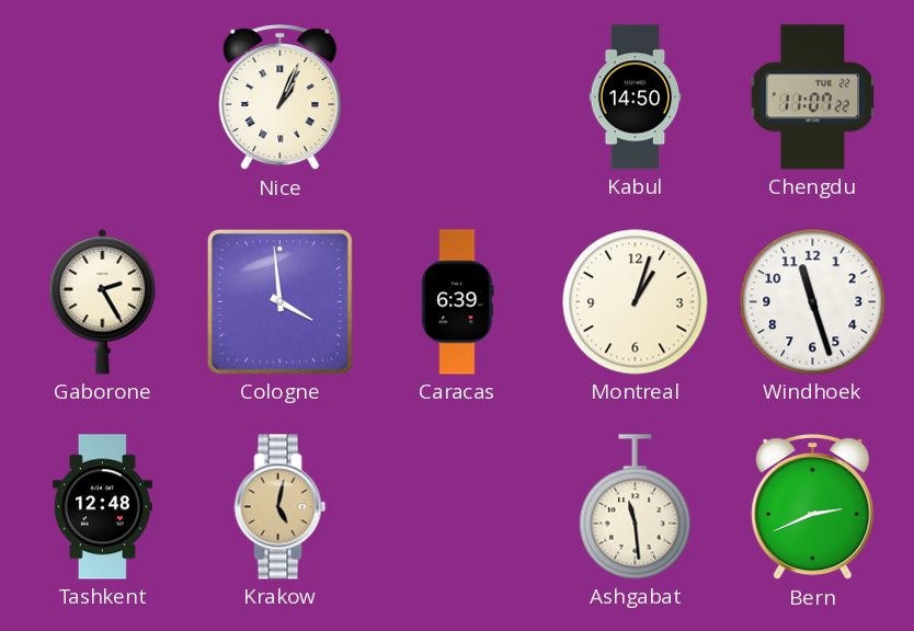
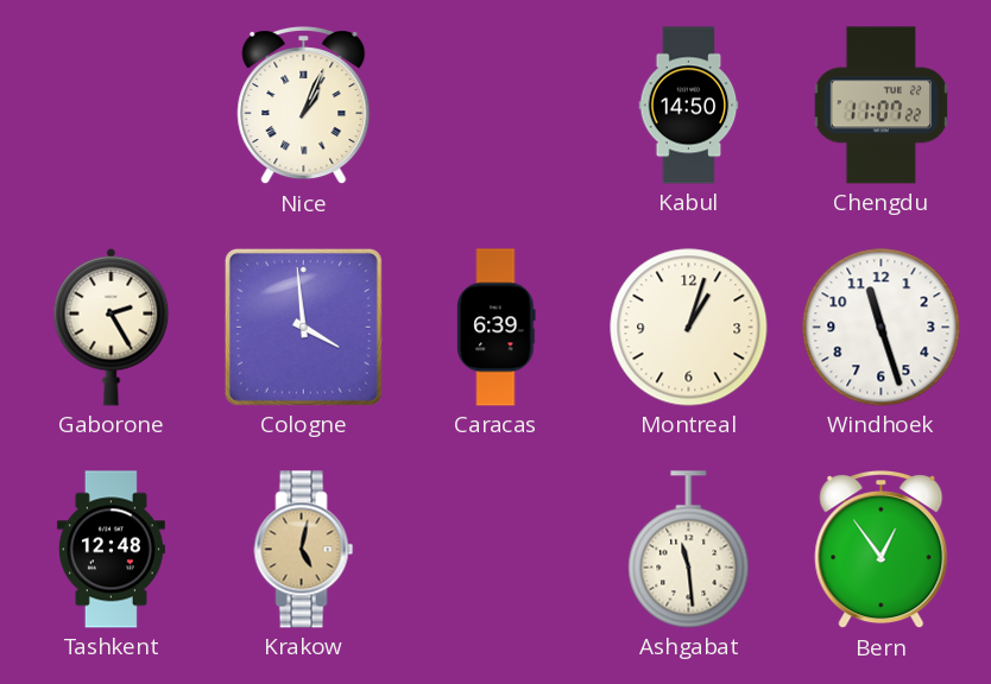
Bern: 2:41 -> 12:54 (882, 551)
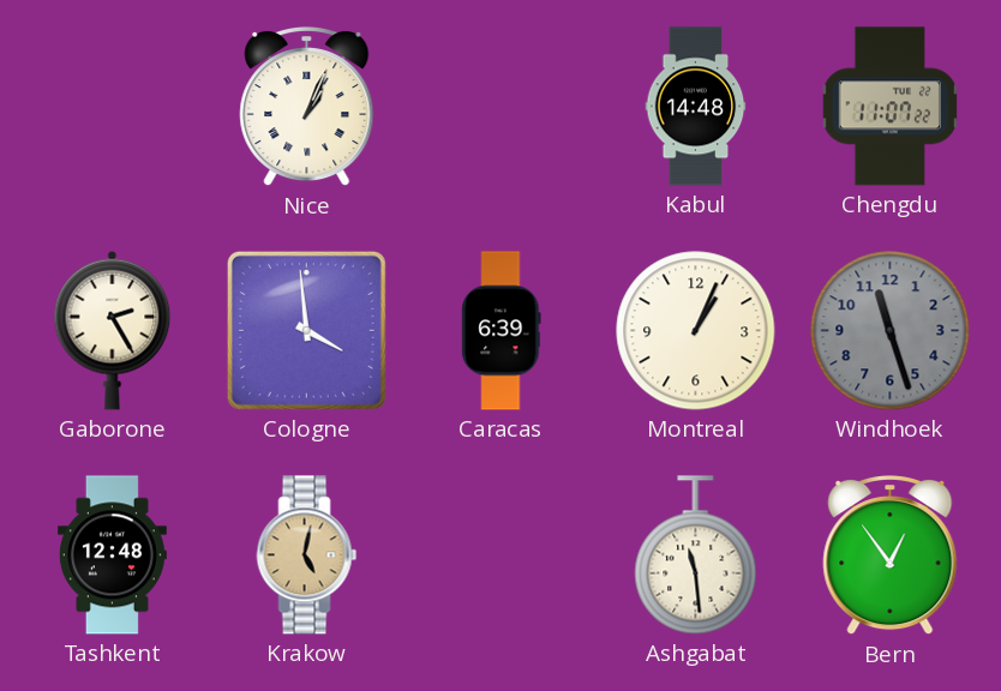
Kabul: 14:50 -> 14:48 (696, 107)
Montreal: 1:03 -> 1:04 (696, 331)
Windhoek dial: white -> grey (891, 331)
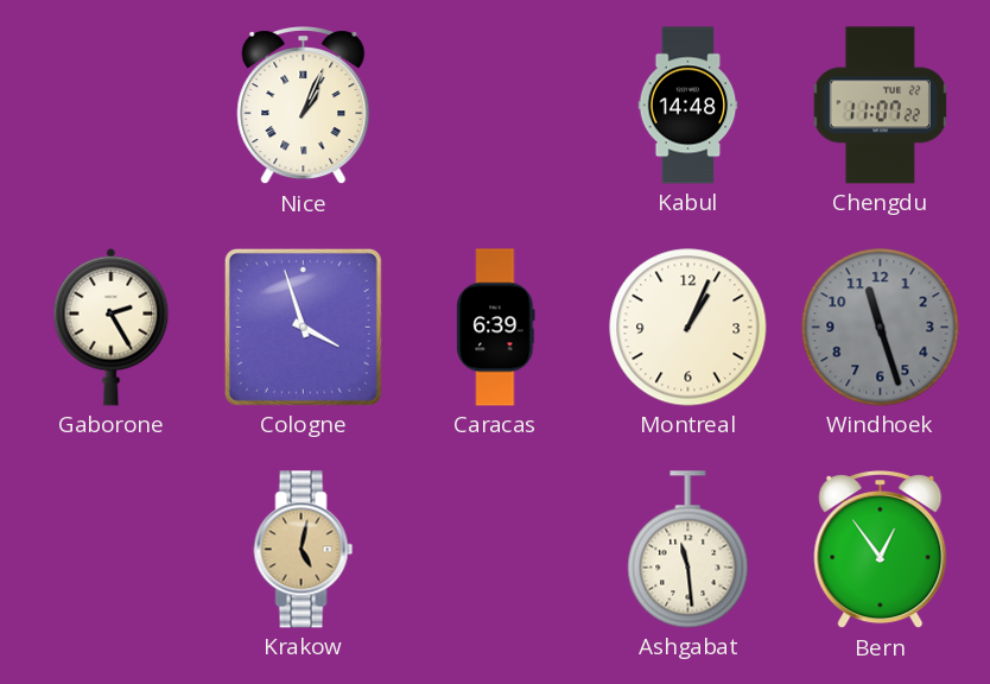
Cologne: 3:59 -> 3:57 (303, 327)
Tashkent: 12:48 -> none (112, 555)
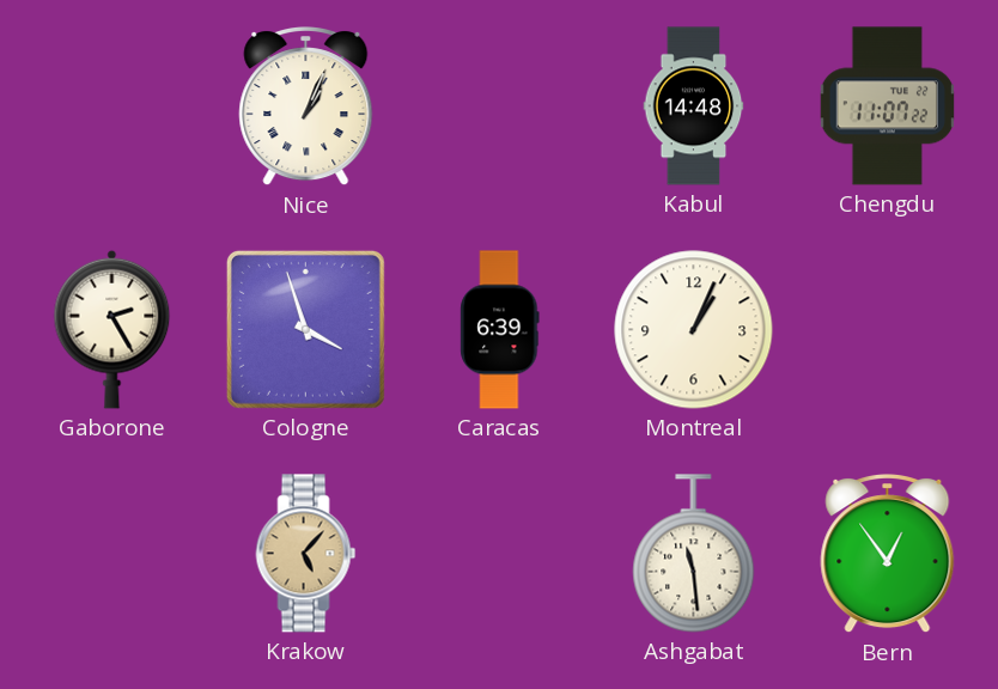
Windhoek: 11:27 -> none (881, 328)
Krakow: 5:02 -> 5:07 (306, 554)
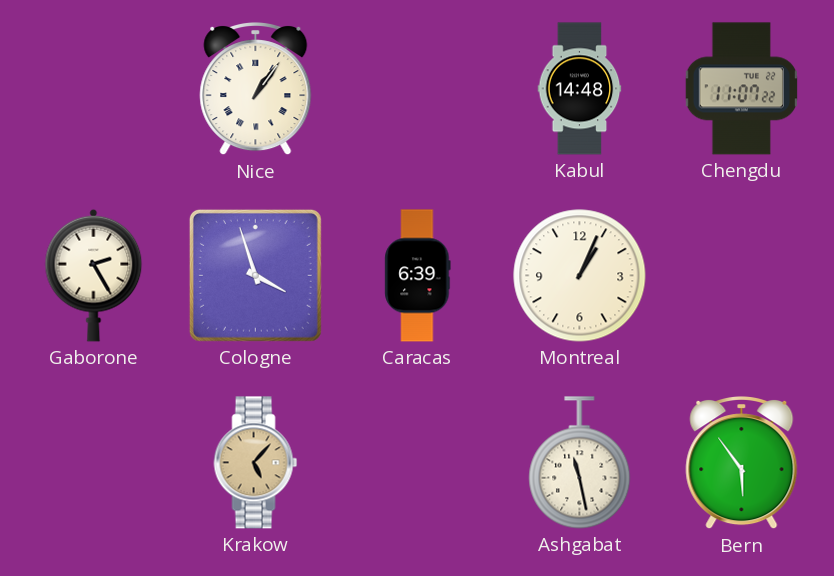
Nice: 1:04 -> 1:06 (256, 90)
Ashgabat: 11:29 -> 11:28 (580, 463)
Bern: 12:54 -> 5:54 (742, 464)
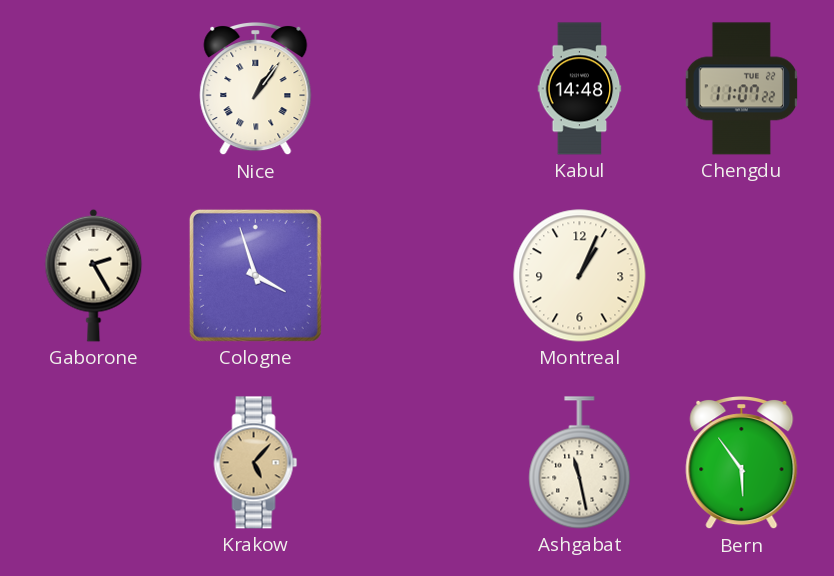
Caracas: 6:39 -> none (418, 276)
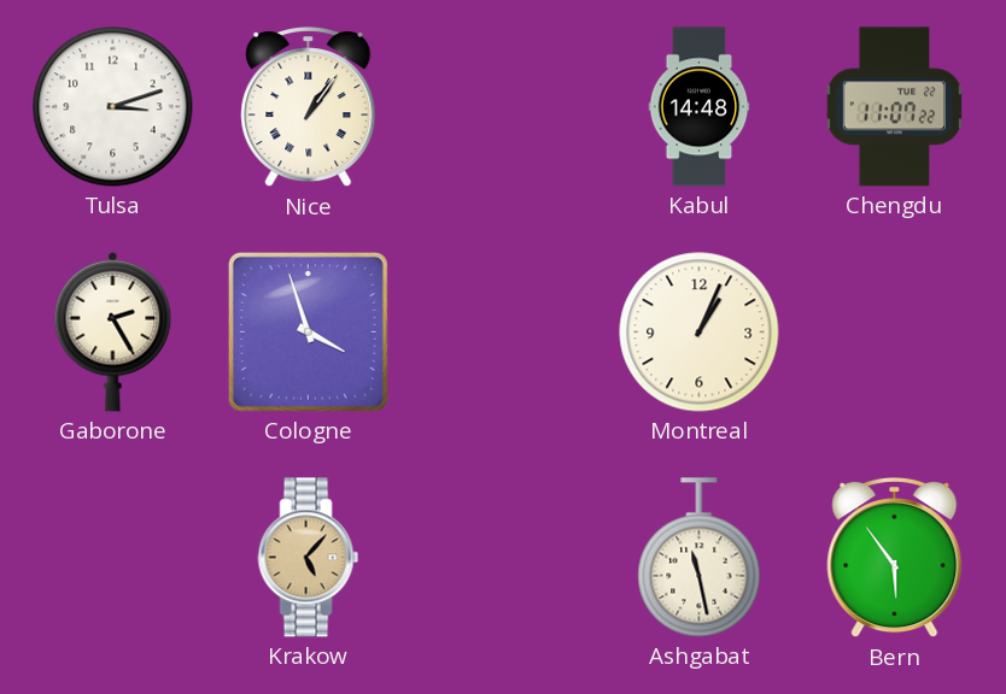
Tulsa: none -> 3:12 (113, 107)
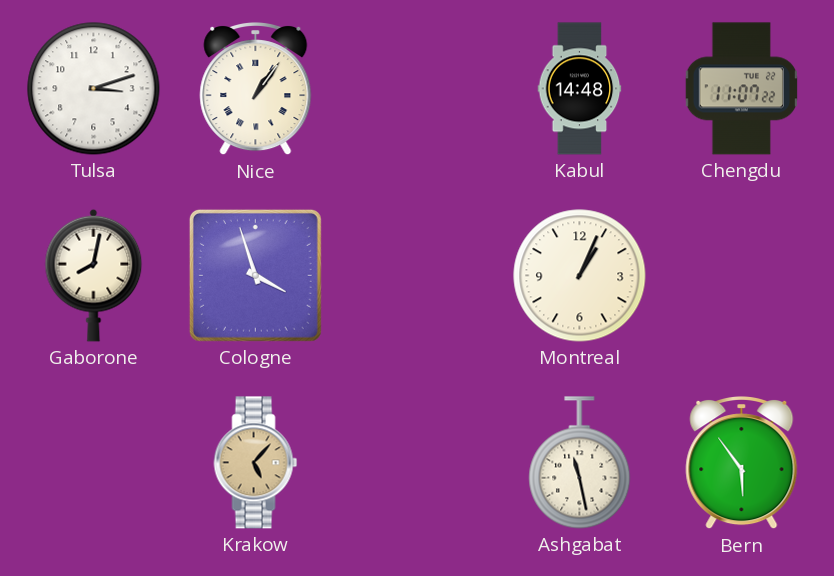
Gaborone: 2:25 -> 8:02 (94, 275)
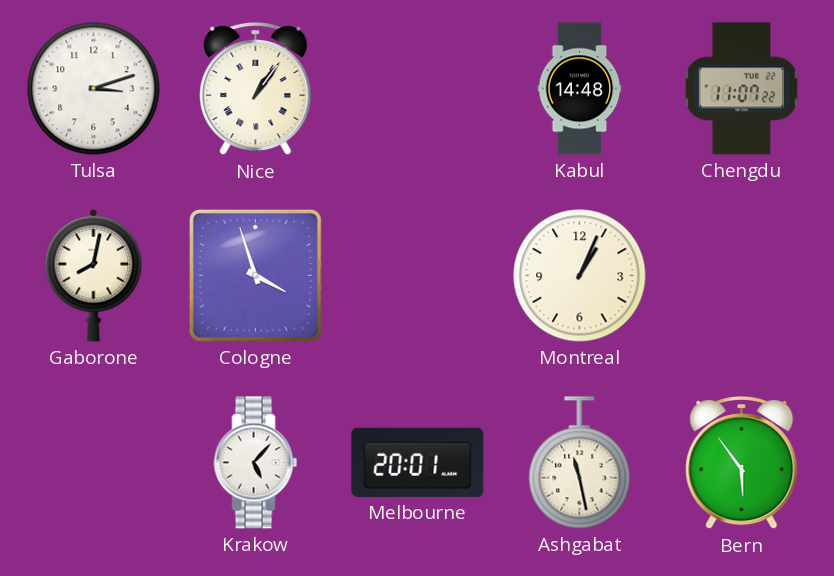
Krakow dial: champagne -> white (256, 463)
Melbourne: none -> 20:01 (418, 462)
